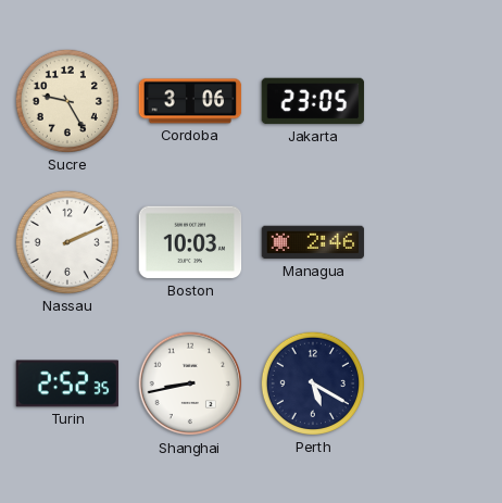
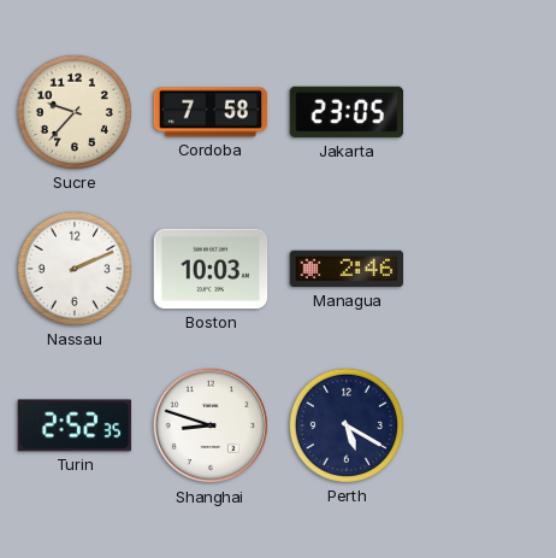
Sucre: 9:25 -> 9:37 (75, 112)
Cordoba: 3:06 -> 7:58 (211, 112)
Shanghai: 8:43 -> 8:48 (211, 425)
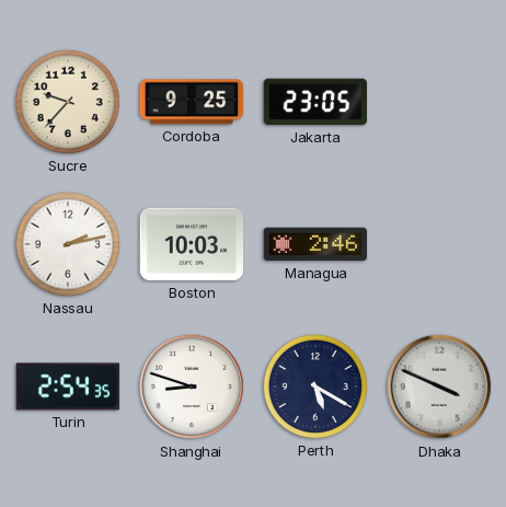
Cordoba: 7:58 -> 9:25 (192, 102)
Nassau: 2:11 -> 2:13 (68, 244)
Turin: 2:52 -> 2:54 (68, 387)
Dhaka: none -> 3:49 (439, 387)
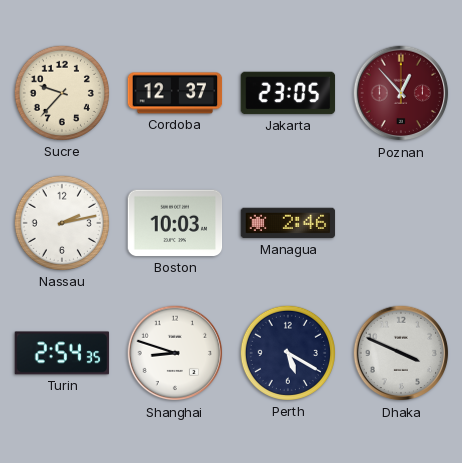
Cordoba: 9:25 -> 12:37 (175, 93)
Poznan: none -> 12:53 (401, 93)
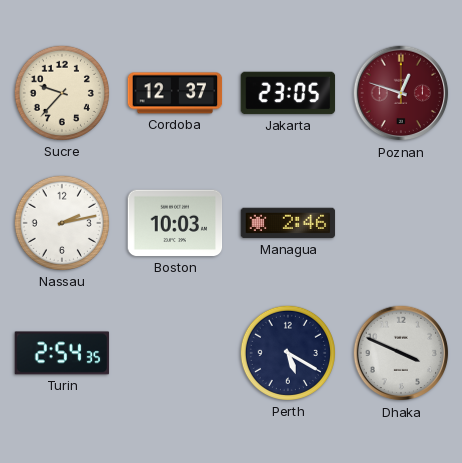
Poznan: 12:53 -> 12:48 (401, 93)
Shanghai: 8:48 -> none (175, 353)
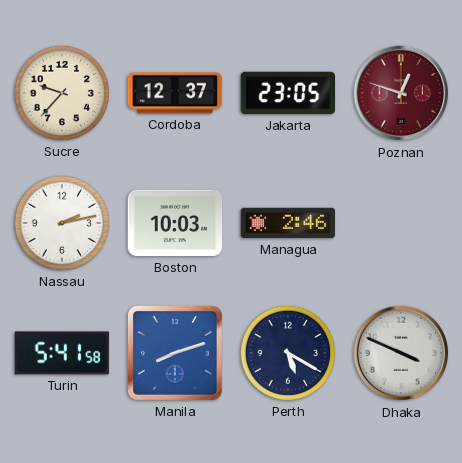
Turin: 2:54 -> 5:41 (62, 353)
Manila: none -> 8:12 (175, 353)
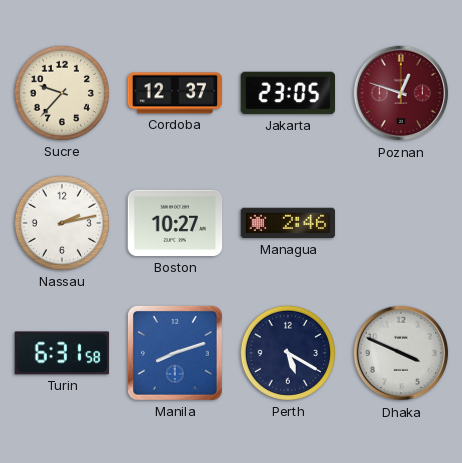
Boston: 10:03 -> 10:27 (175, 223)
Turin: 5:41 -> 6:31 (62, 353)
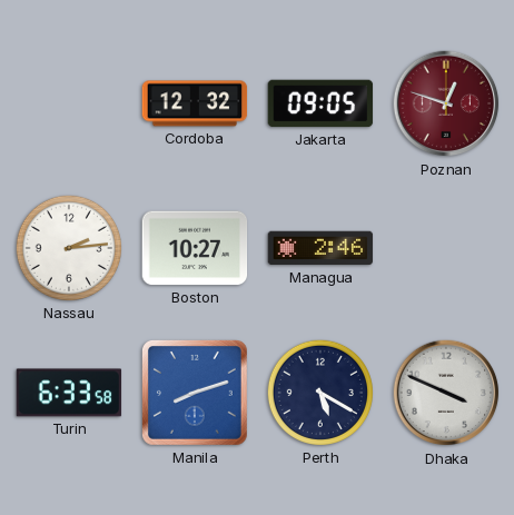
Sucre: 9:37 -> none (62, 93)
Cordoba: 12:37 -> 12:32 (195, 103)
Jakarta: 23:05 -> 09:05 (320, 103)
Nassau: 2:13 -> 2:14 (69, 248)
Turin: 6:31 -> 6:33 (69, 393)
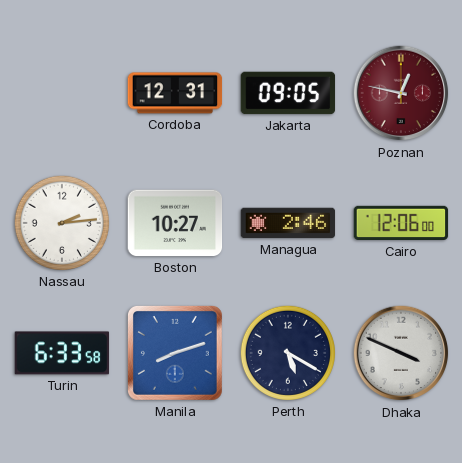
Cordoba: 12:32 -> 12:31 (175, 93)
Poznan: 12:48 -> 12:47 (401, 93)
Cairo: none -> 12:06 (401, 223)
